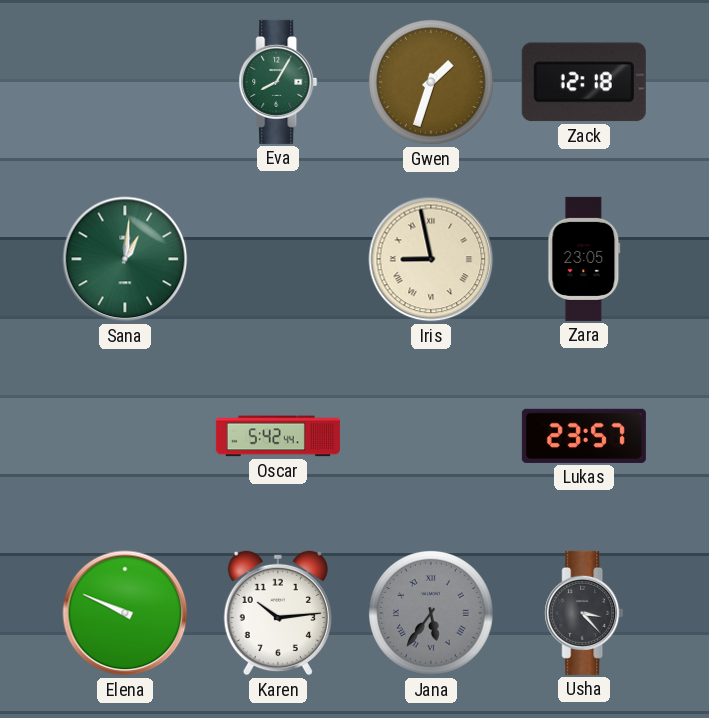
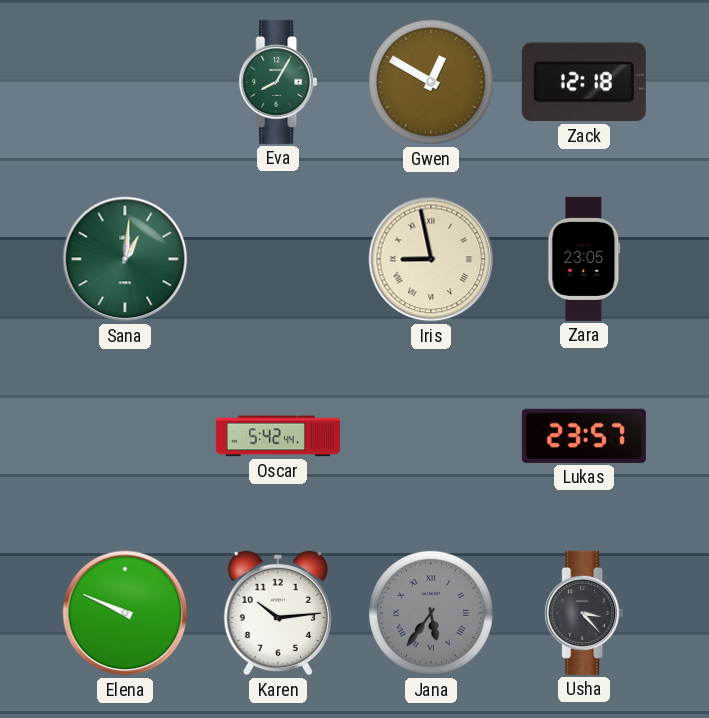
Gwen: 1:33 -> 12:50 (431, 82)
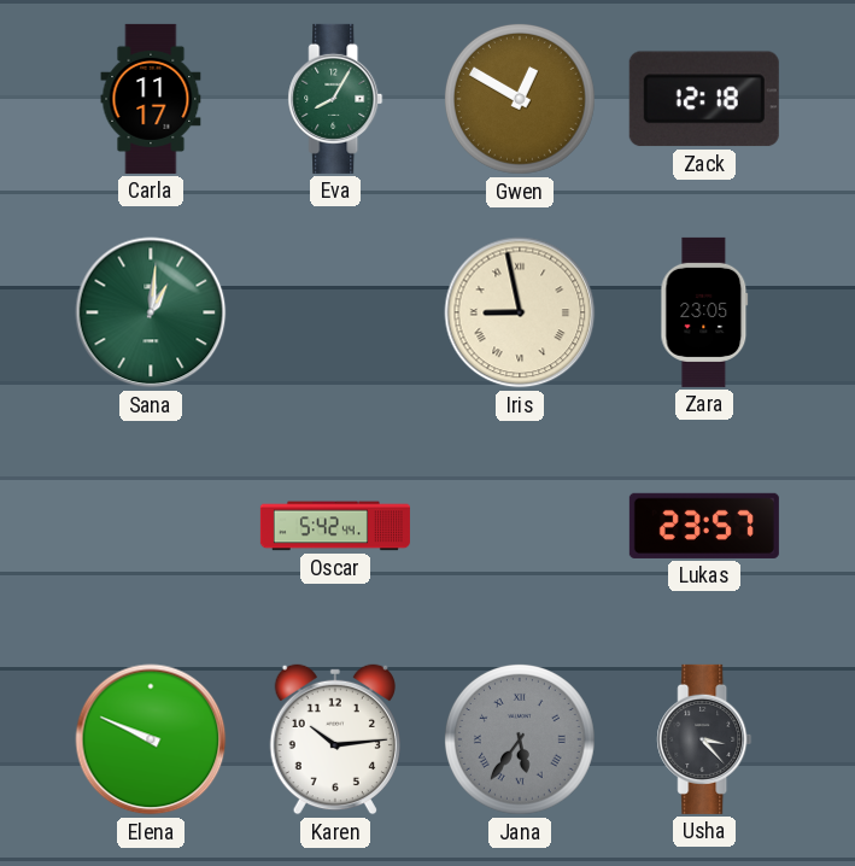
Carla: none -> 11:17 (151, 99)
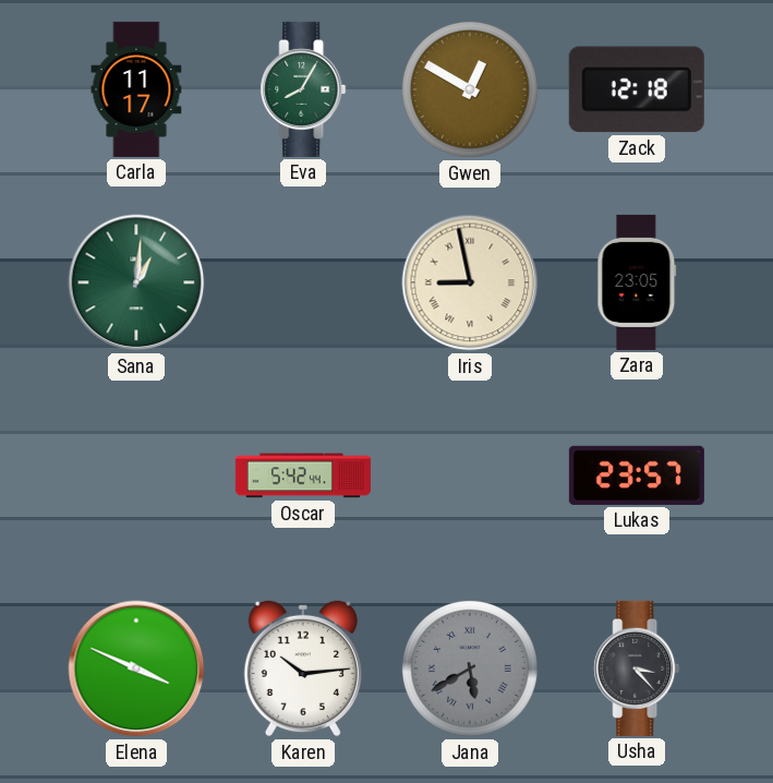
Elena: 9:49 -> 3:49 (136, 668)
Jana: 5:36 -> 5:40 (470, 668)
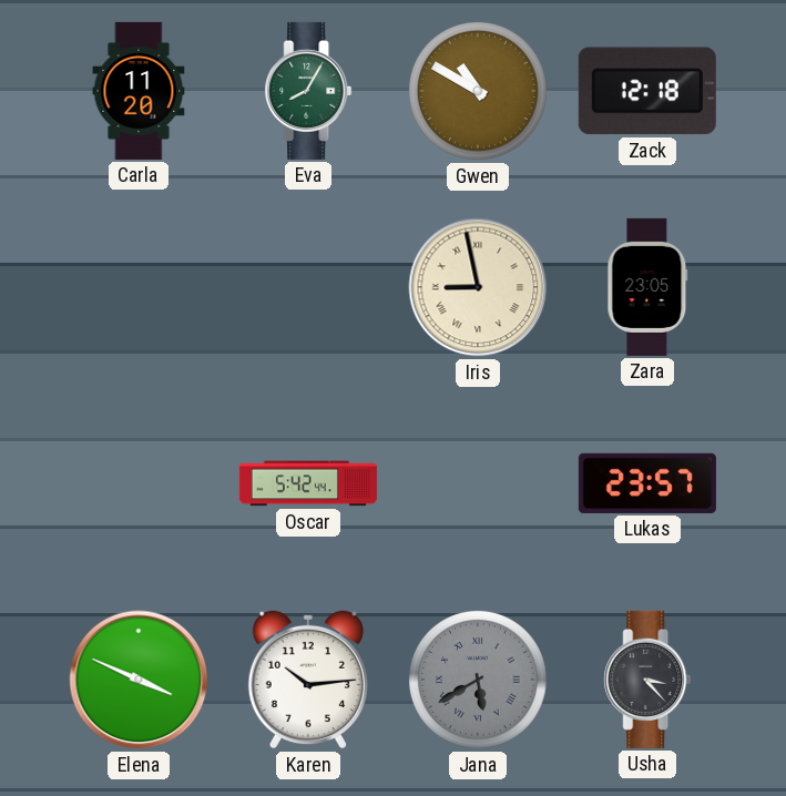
Carla: 11:17 -> 11:20 (139, 91)
Gwen: 12:50 -> 10:50 (478, 91)
Sana: 1:01 -> none (136, 282)
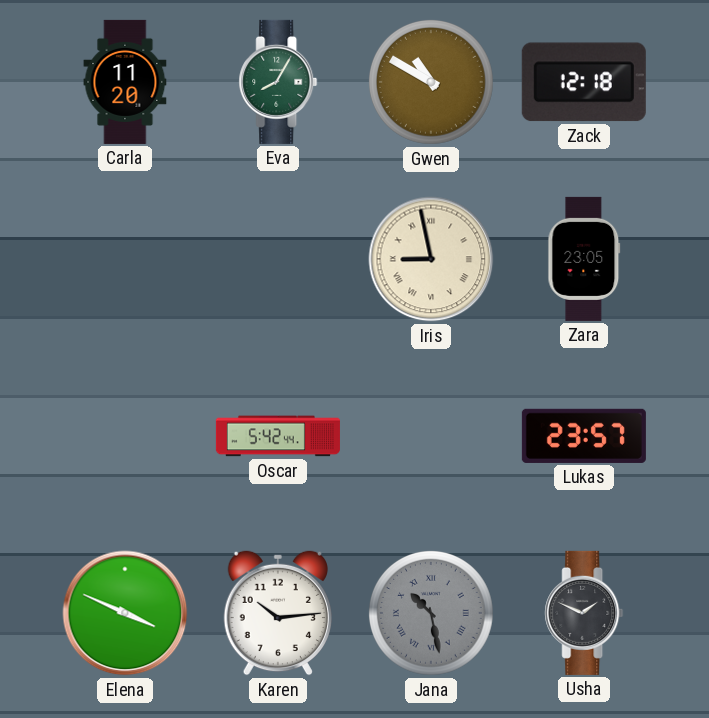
Jana: 5:40 -> 10:28 (431, 613)
Usha: 3:23 -> 1:49 (584, 613)
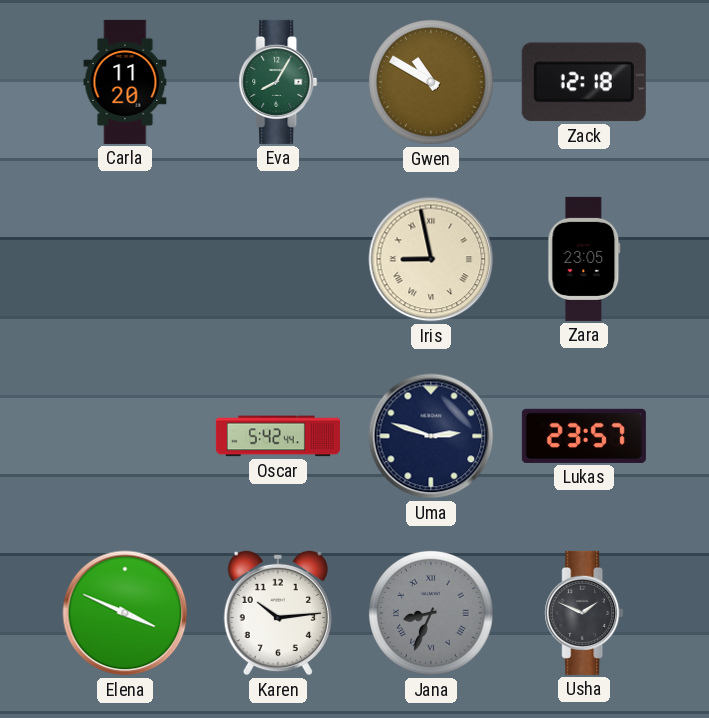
Uma: none -> 2:48 (431, 436)
Jana: 10:28 -> 8:34 (431, 613)
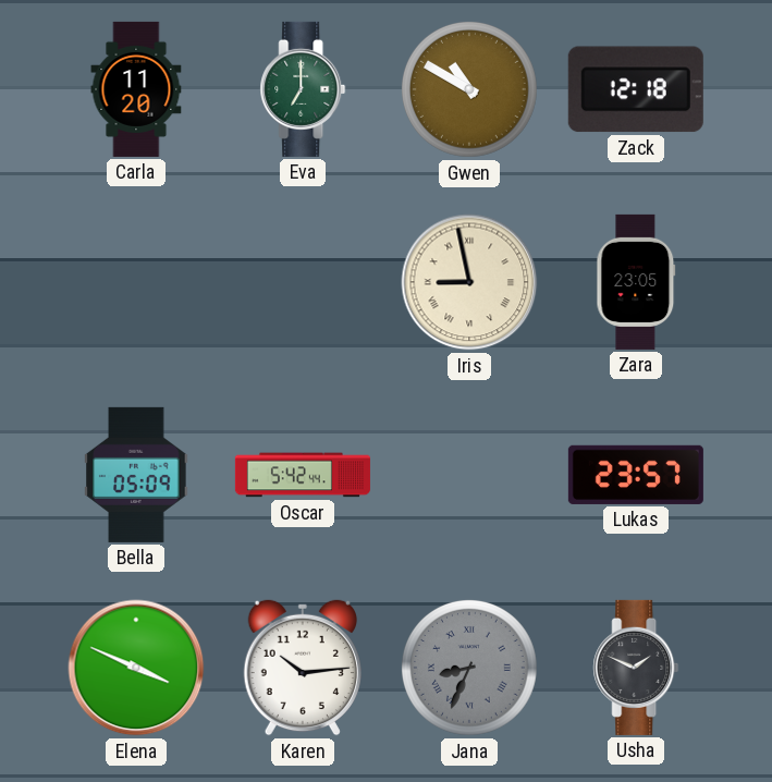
Eva: 8:05 -> 7:00 (303, 89)
Bella: none -> 05:09 (136, 475)
Uma: 2:48 -> none (431, 436)
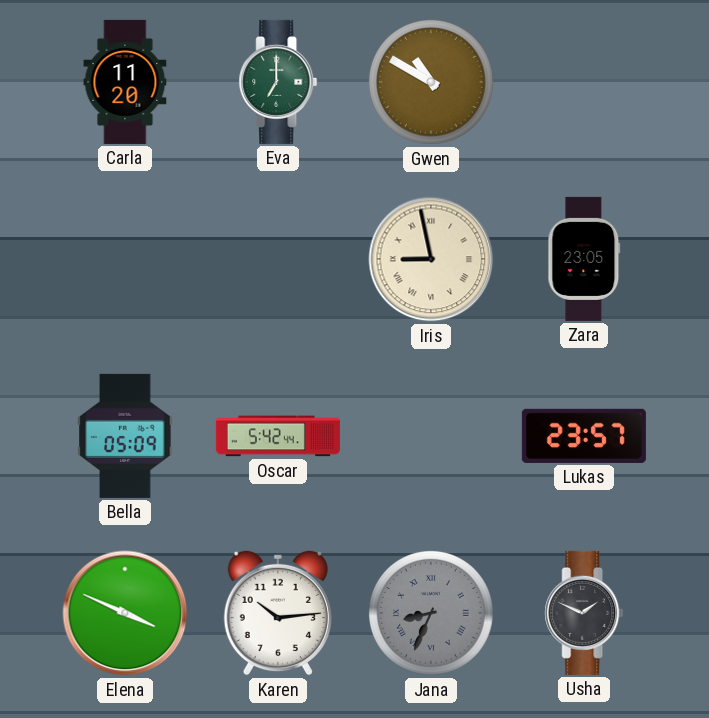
Zack: 12:18 -> none (636, 89)
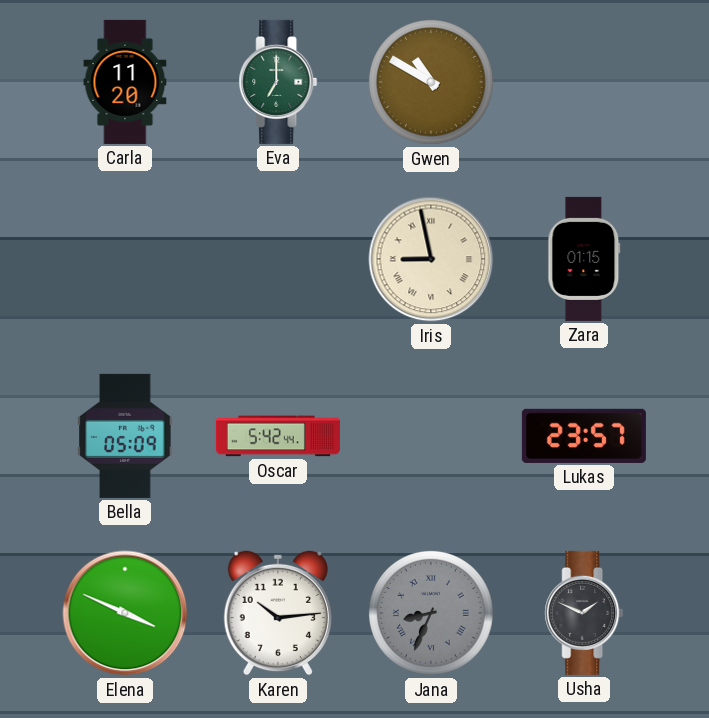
Zara: 23:05 -> 01:15 (584, 259)
